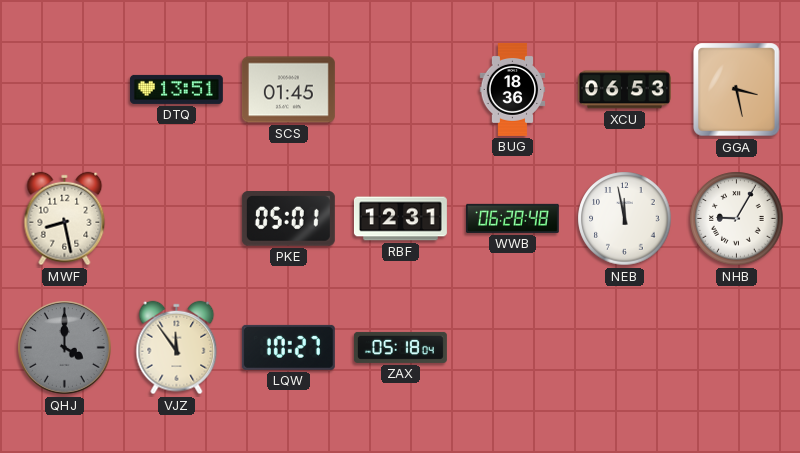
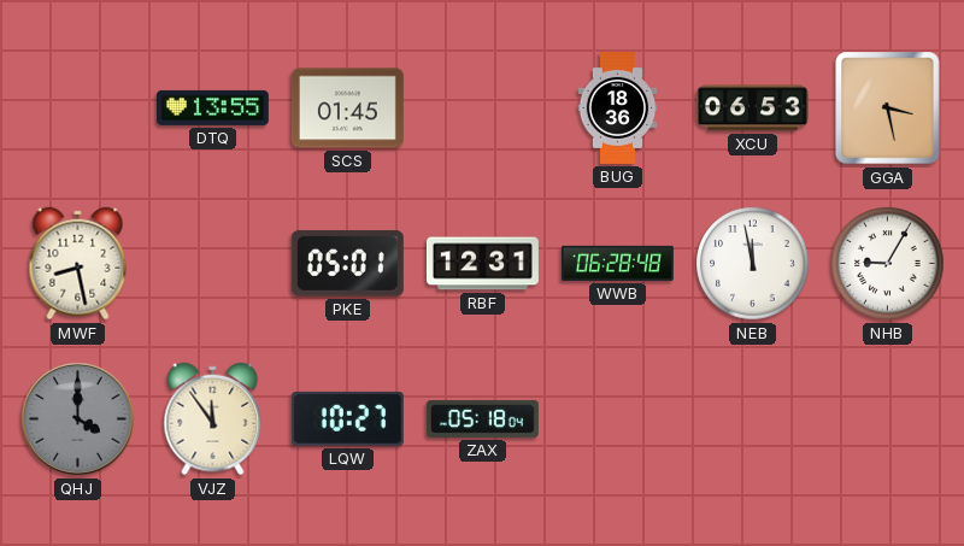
DTQ: 13:51 -> 13:55 (212, 107)
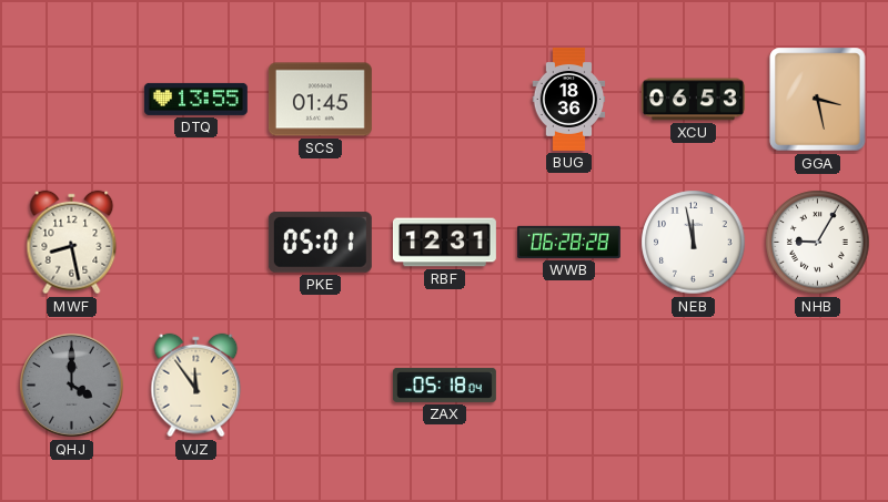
WWB: 06:28:48 -> 06:28:28 (568, 242)
LQW: 10:27 -> none (347, 418)
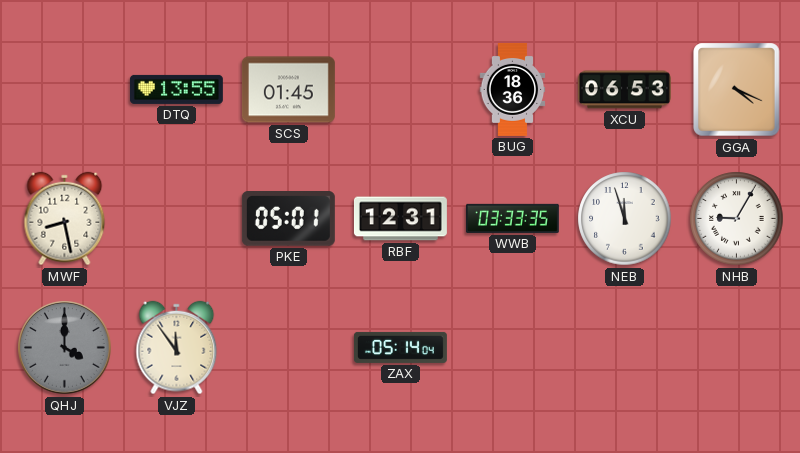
GGA: 3:28 -> 4:19 (737, 90)
WWB: 06:28 -> 03:33 (512, 218)
NEB: 11:58 -> 11:57 (625, 219)
ZAX: 05:18 -> 05:14 (400, 347)
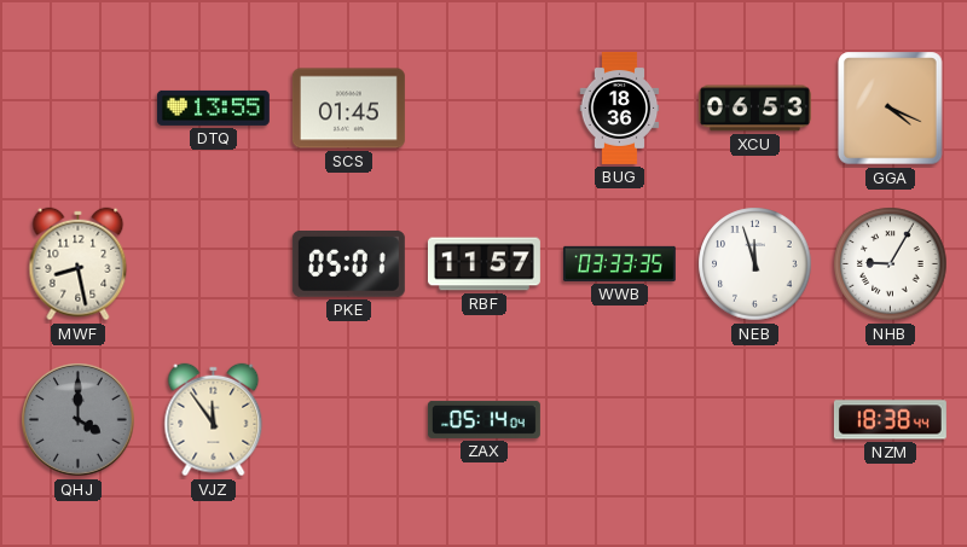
RBF: 12:31 -> 11:57 (483, 264)
NZM: none -> 18:38 (890, 420)
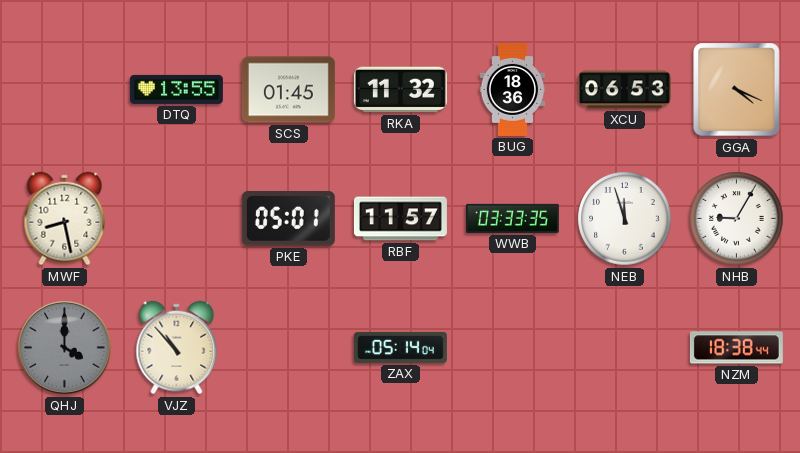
RKA: none -> 11:32 (400, 90)
VJZ: 11:54 -> 10:53 (177, 348)
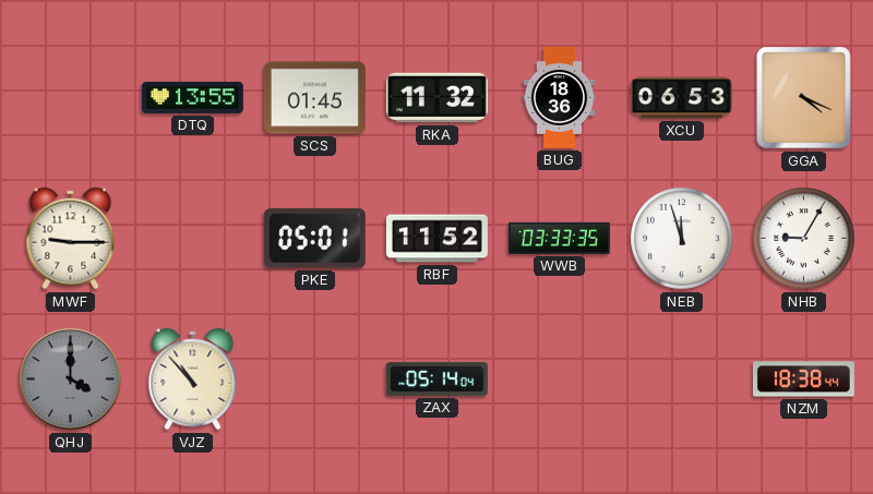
MWF: 8:28 -> 9:15 (71, 239)
RBF: 11:57 -> 11:52 (436, 239)
